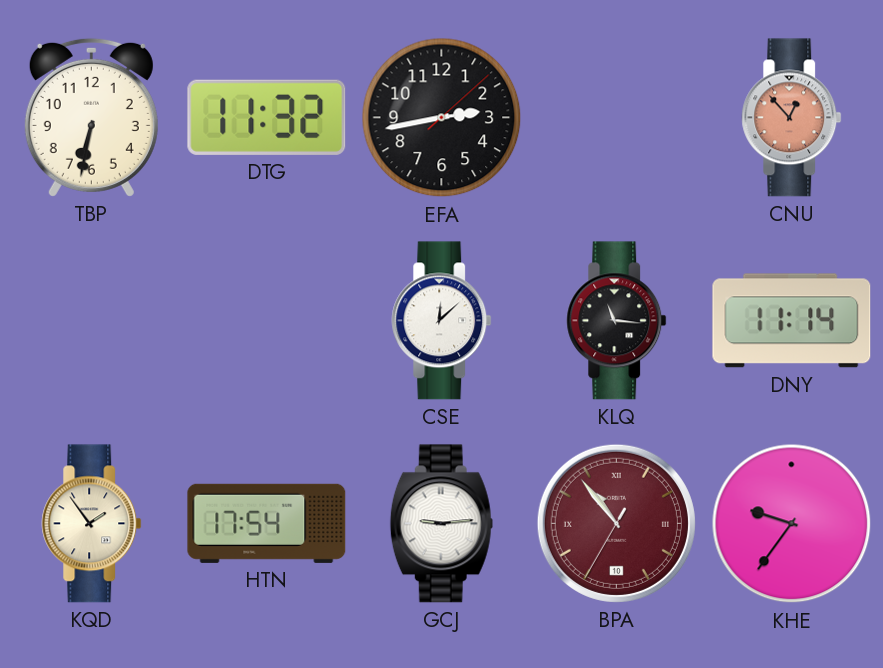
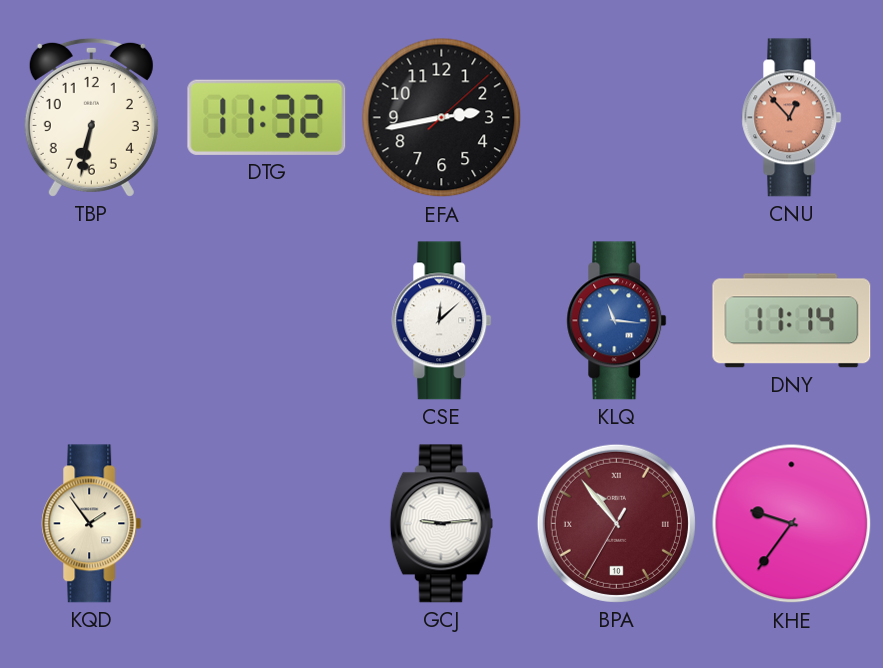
KLQ dial: black -> blue (617, 321)
HTN: 17:54 -> none (267, 523)
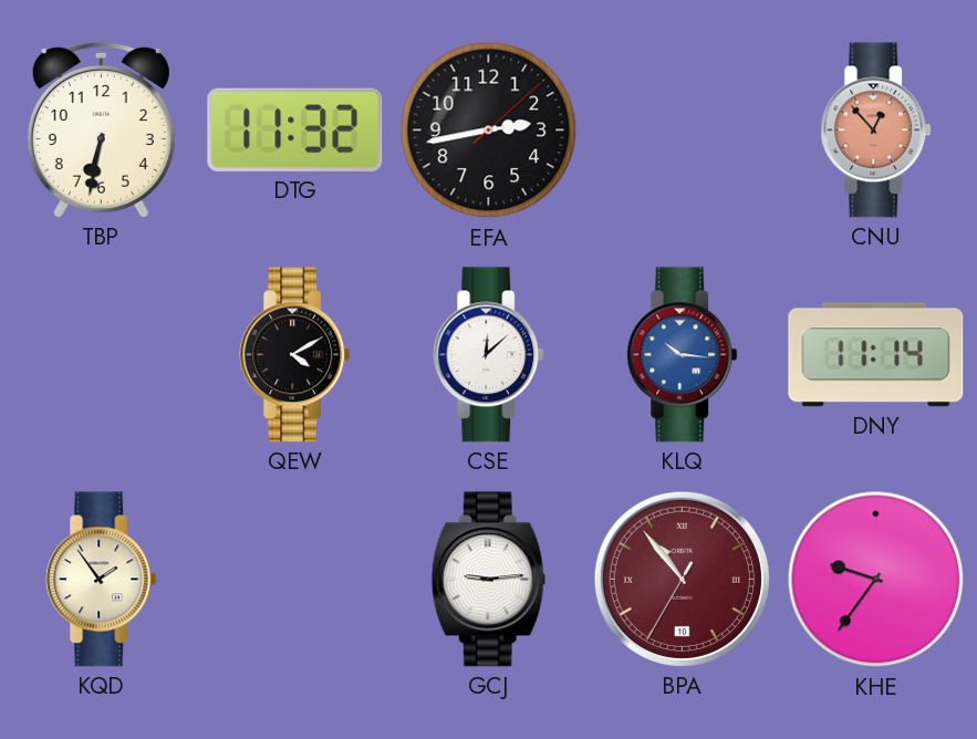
QEW: none -> 4:10 (295, 355)
KLQ: 11:16 -> 10:16 (683, 355)
